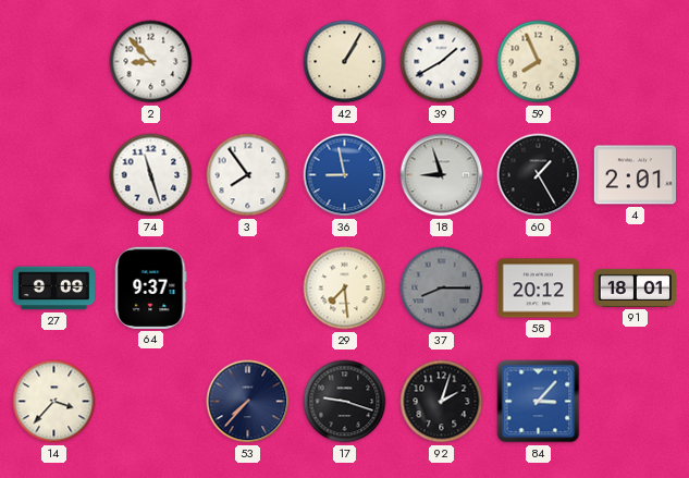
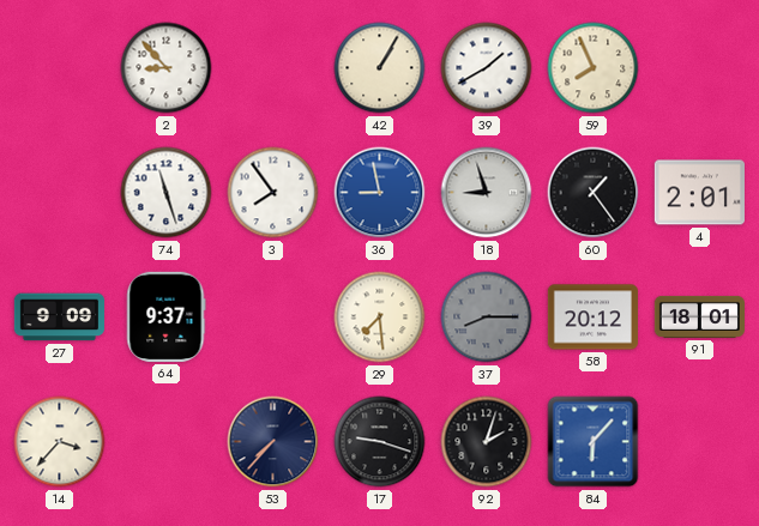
60: 1:25 -> 1:24 (594, 193)
84: 3:07 -> 6:07 (594, 442)
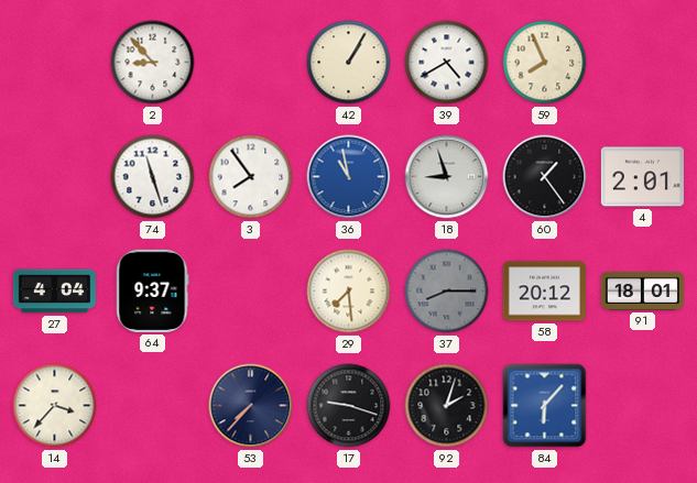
39: 1:40 -> 4:40 (447, 63)
36: 8:58 -> 10:58 (349, 177)
27: 9:09 -> 4:04 (54, 292)
